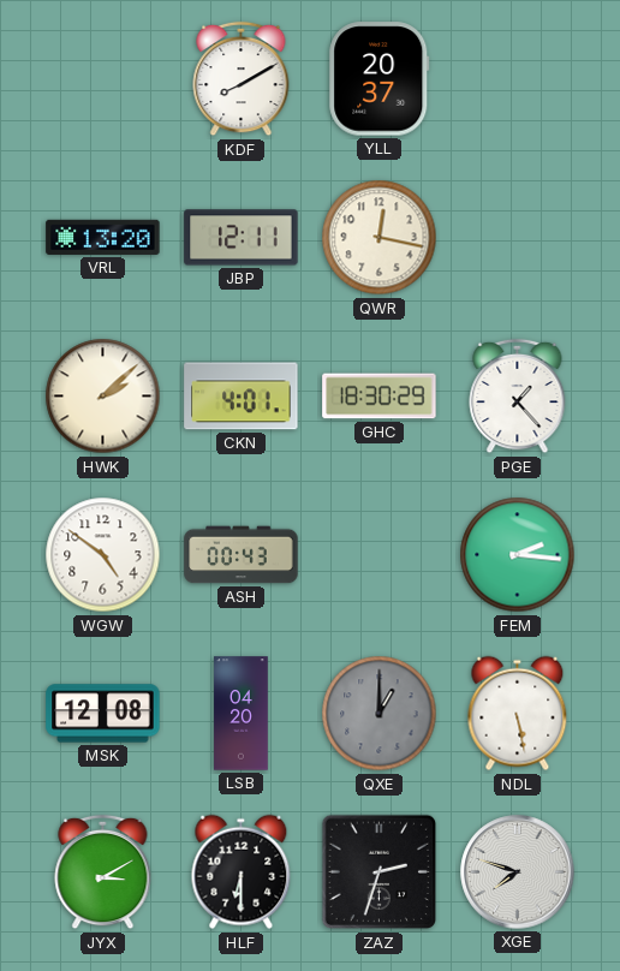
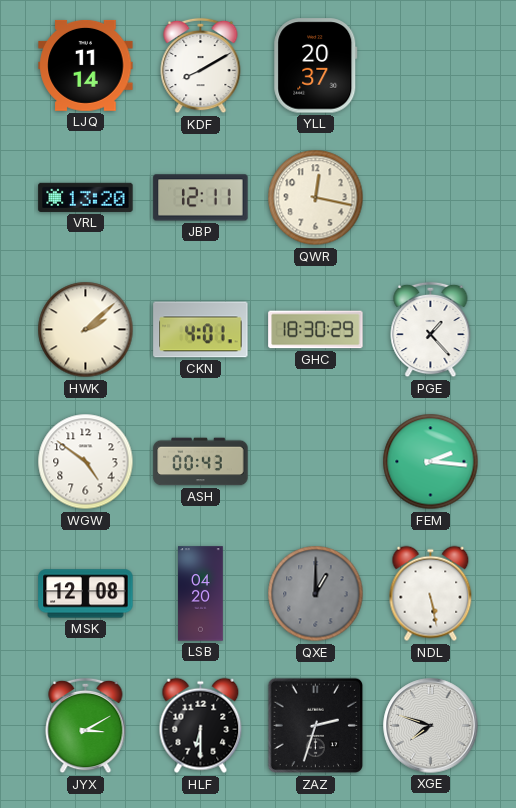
LJQ: none -> 11:14 (86, 65)
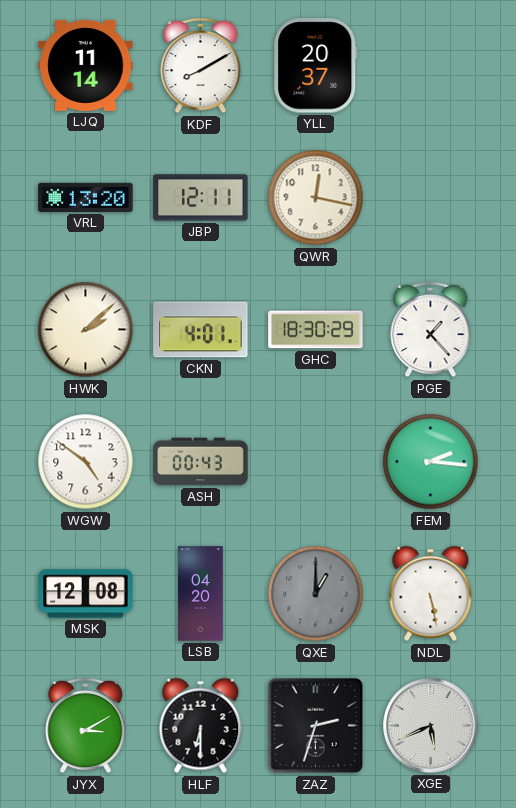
XGE: 7:48 -> 5:41 (431, 726)
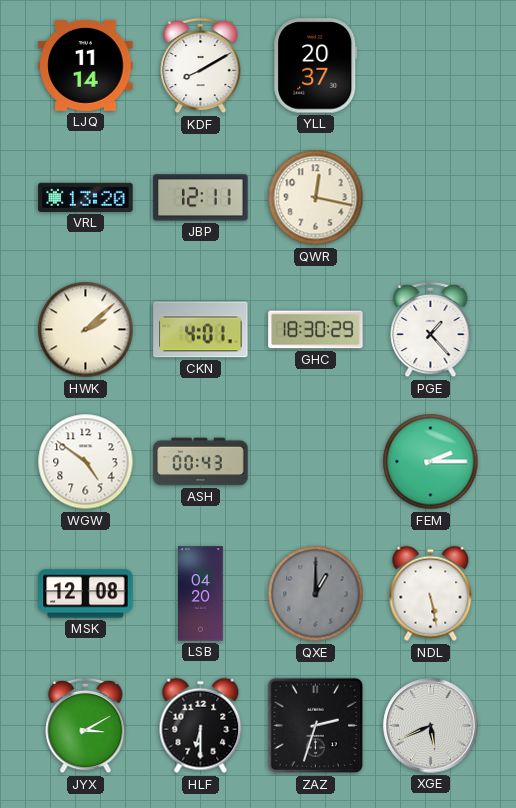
FEM: 2:16 -> 2:15 (431, 462)
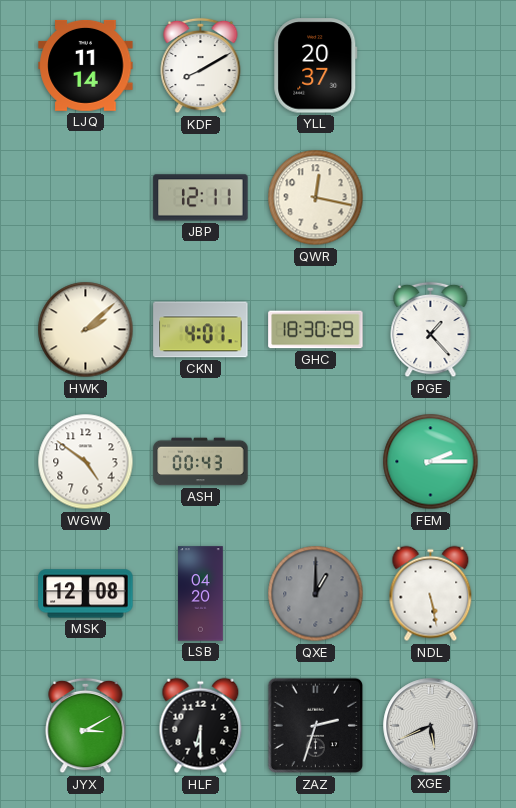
VRL: 13:20 -> none (86, 197)
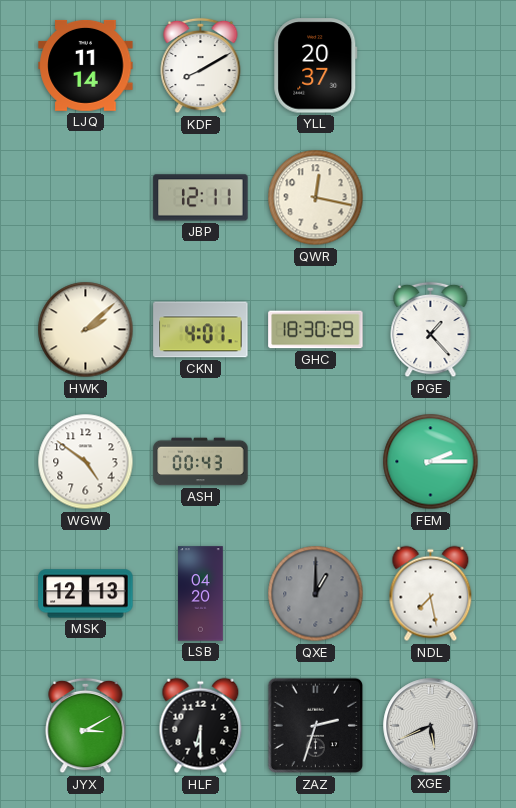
MSK: 12:08 -> 12:13 (86, 594)
NDL: 5:28 -> 7:28 (431, 594)
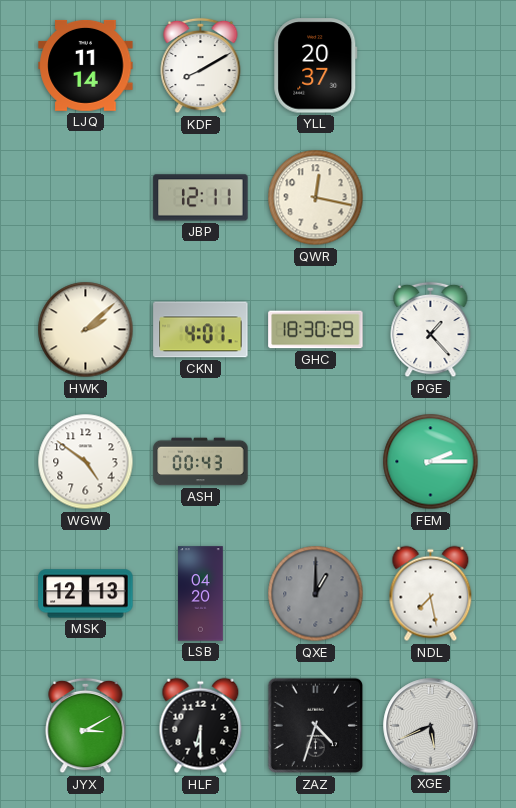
ZAZ: 2:33 -> 4:33 (316, 726)
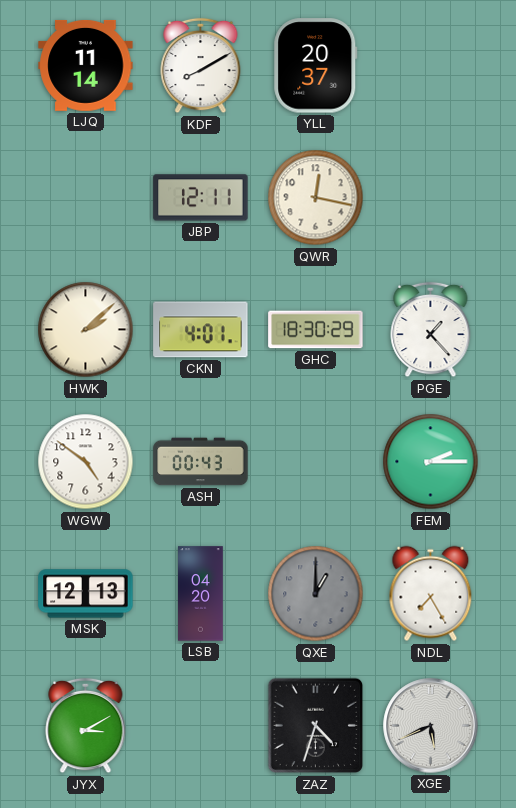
NDL: 7:28 -> 7:25 (431, 594)
HLF: 6:30 -> none (201, 726)
